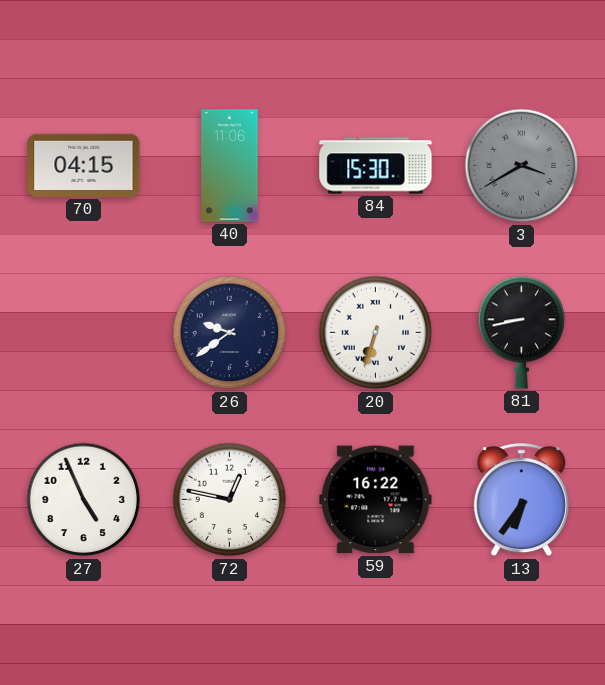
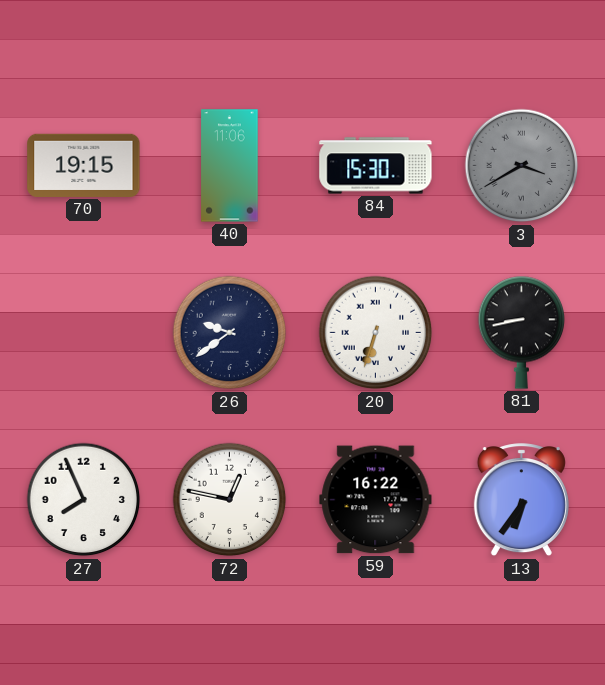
70: 04:15 -> 19:15 (84, 165)
27: 4:56 -> 7:56 (84, 500)
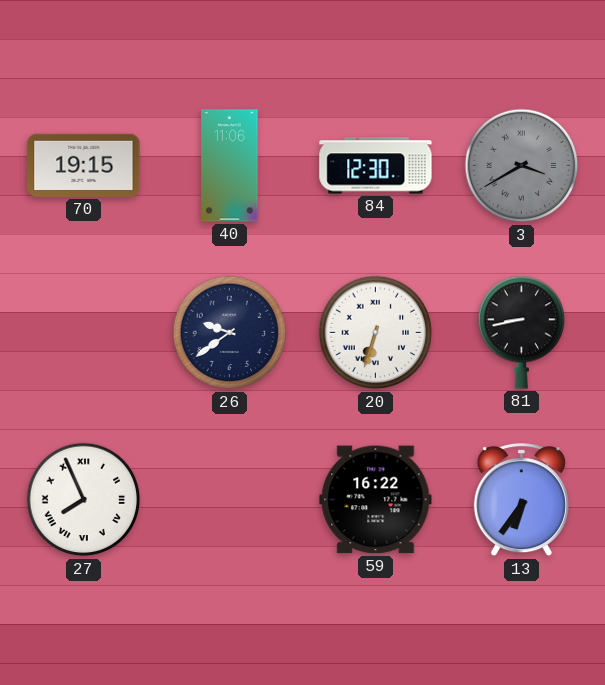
84: 15:30 -> 12:30 (376, 166)
27 numerals: Arabic -> Roman (84, 500)
72: 12:47 -> none (230, 500)
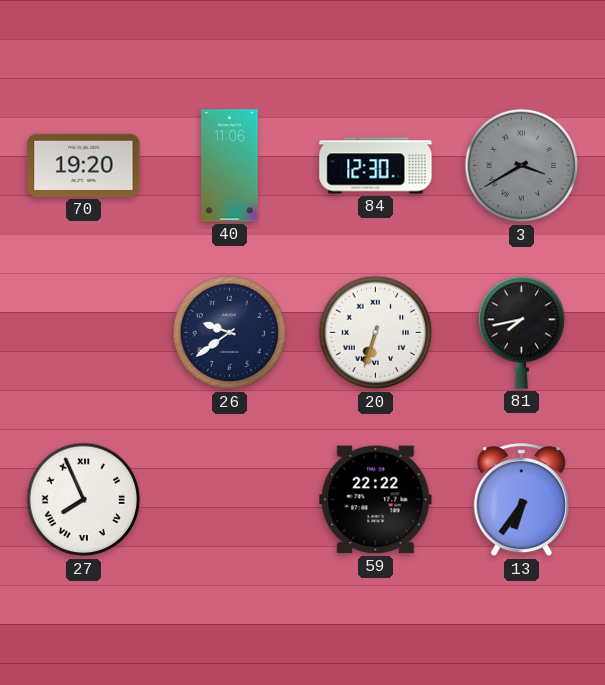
70: 19:15 -> 19:20 (84, 165)
81: 8:43 -> 7:43 (522, 332)
59: 16:22 -> 22:22 (376, 500)
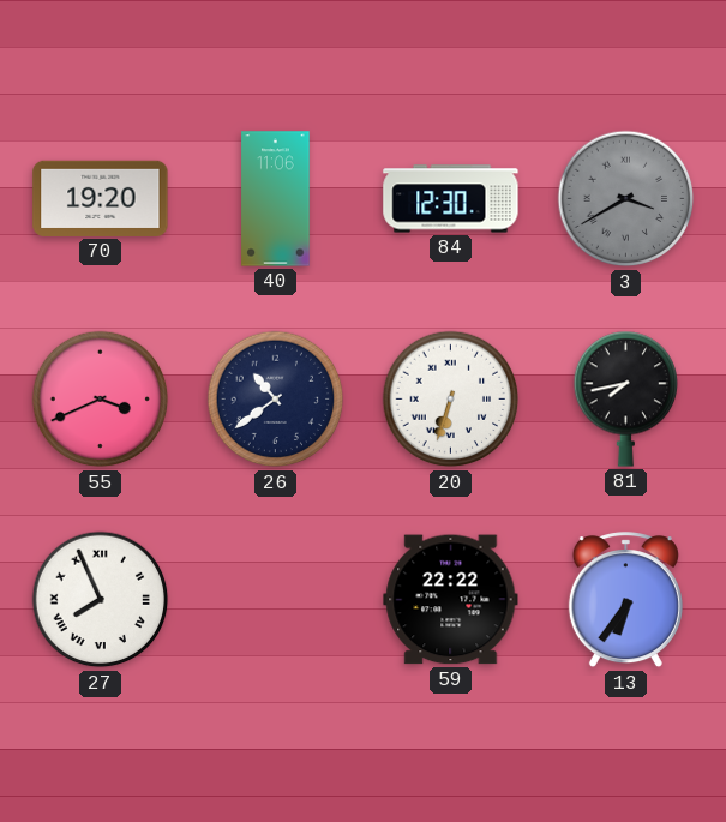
55: none -> 3:41 (101, 400)
26: 9:39 -> 10:39 (276, 400)
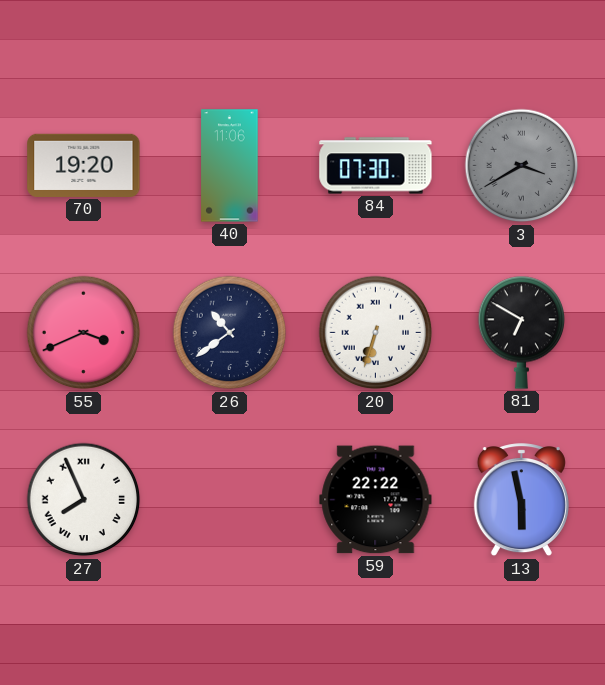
84: 12:30 -> 07:30 (376, 166)
81: 7:43 -> 6:50 (522, 332)
13: 6:36 -> 5:58 (521, 500)
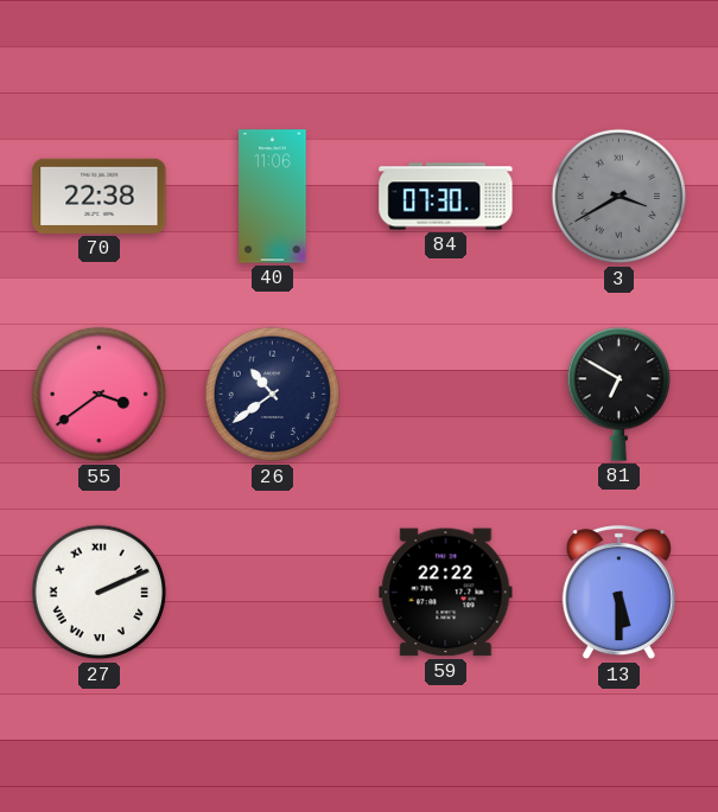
70: 19:20 -> 22:38 (100, 196)
55: 3:41 -> 3:39 (100, 395)
20: 6:33 -> none (376, 333)
27: 7:56 -> 2:11 (100, 593)
13: 5:58 -> 5:30 (618, 593)
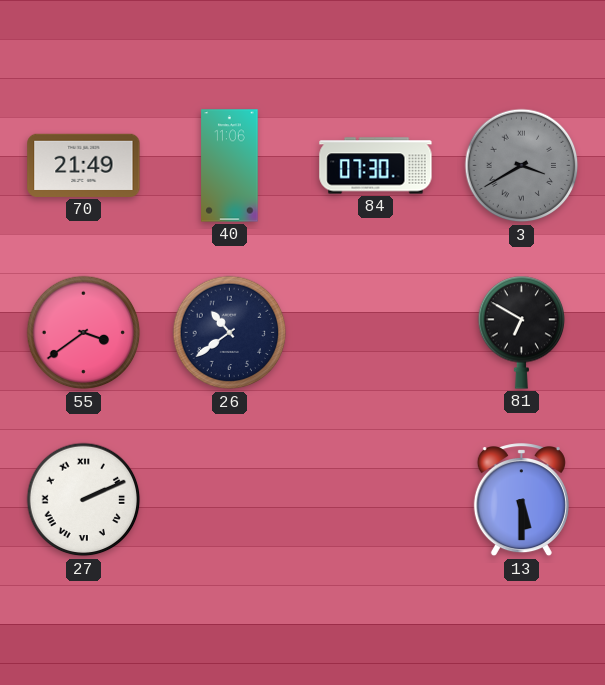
70: 22:38 -> 21:49 (84, 165)
59: 22:22 -> none (446, 593)
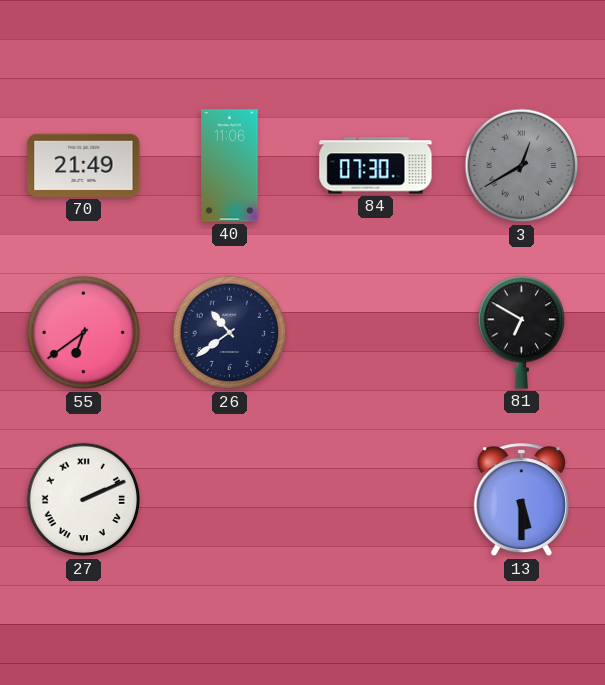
3: 3:40 -> 12:40 (522, 166)
55: 3:39 -> 6:39 (84, 333)
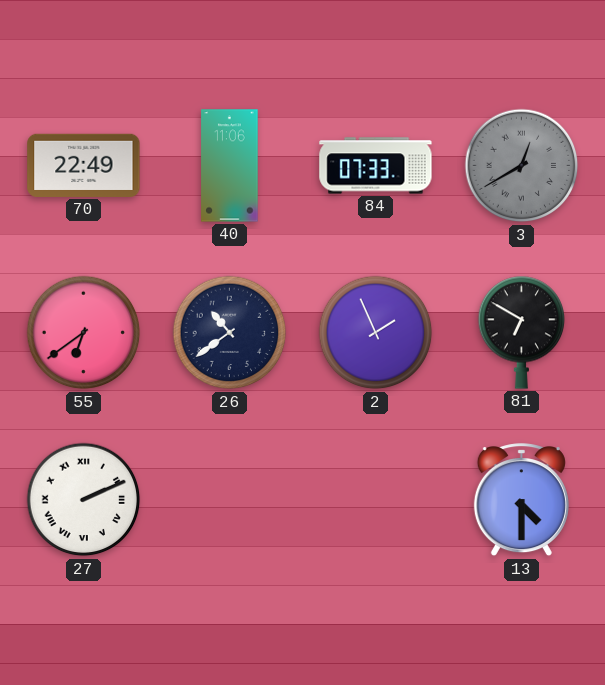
70: 21:49 -> 22:49 (84, 165)
84: 07:30 -> 07:33 (376, 166)
2: none -> 1:56 (376, 333)
13: 5:30 -> 4:30 (521, 500)
